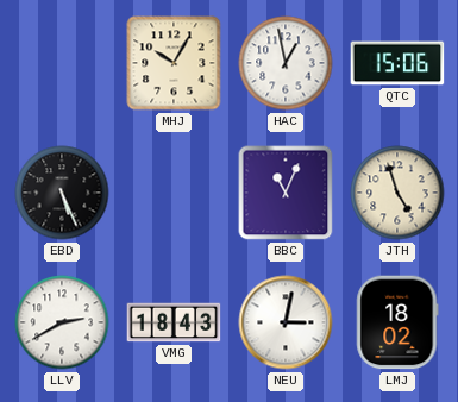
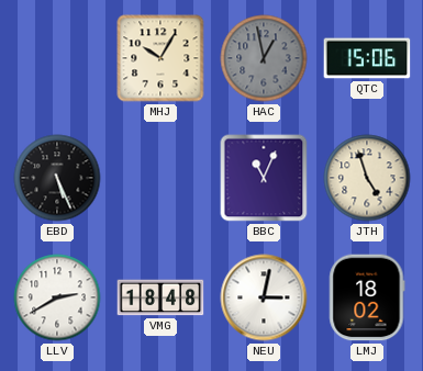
HAC dial: white -> grey (264, 58)
VMG: 18:43 -> 18:48 (160, 297)
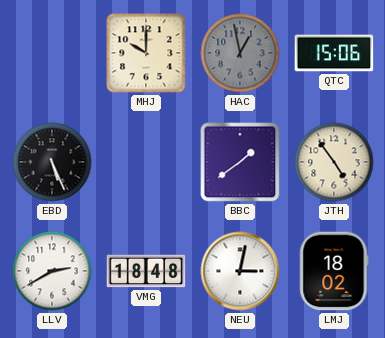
MHJ: 10:05 -> 10:00 (146, 53)
BBC: 11:04 -> 1:39 (240, 162)
JTH: 4:57 -> 4:54 (334, 162)
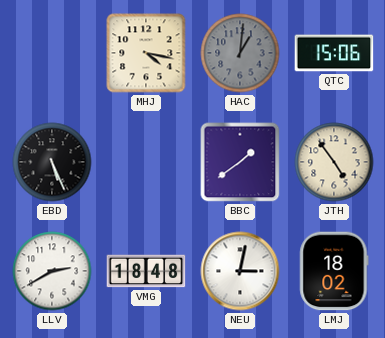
MHJ: 10:00 -> 4:17 (146, 53)
HAC: 12:58 -> 1:01 (240, 53)
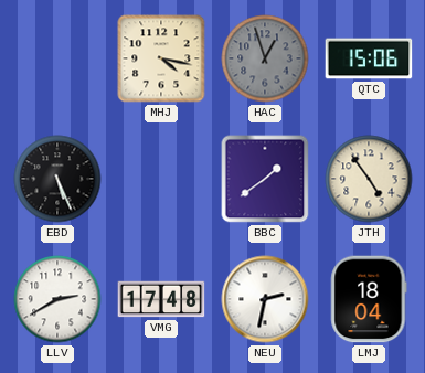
HAC: 1:01 -> 12:57 (265, 58)
VMG: 18:48 -> 17:48 (161, 299)
NEU: 3:02 -> 2:32 (265, 299)
LMJ: 18:02 -> 18:04 (369, 299)
